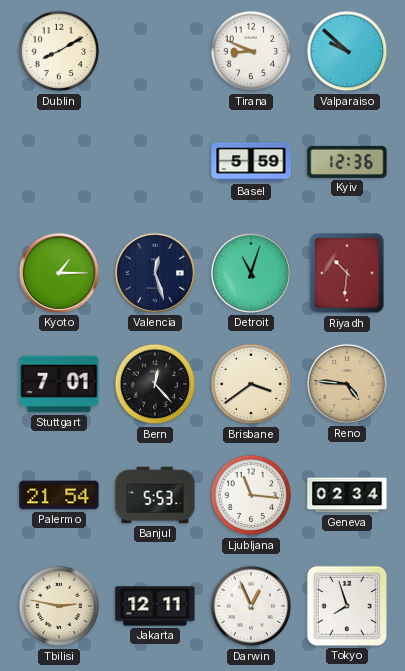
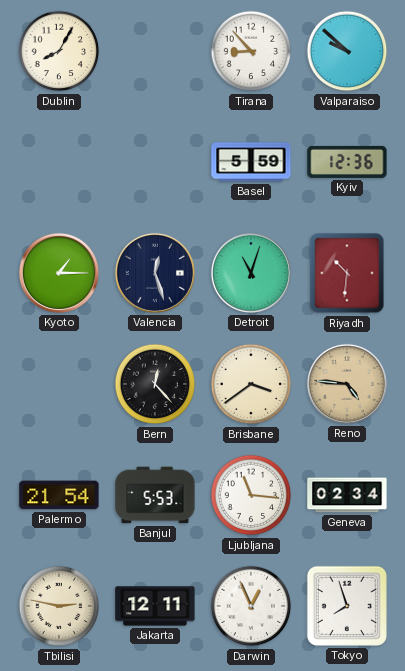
Dublin: 8:10 -> 8:05 (59, 51)
Tirana: 8:49 -> 8:53 (251, 51)
Stuttgart: 7:01 -> none (59, 384)
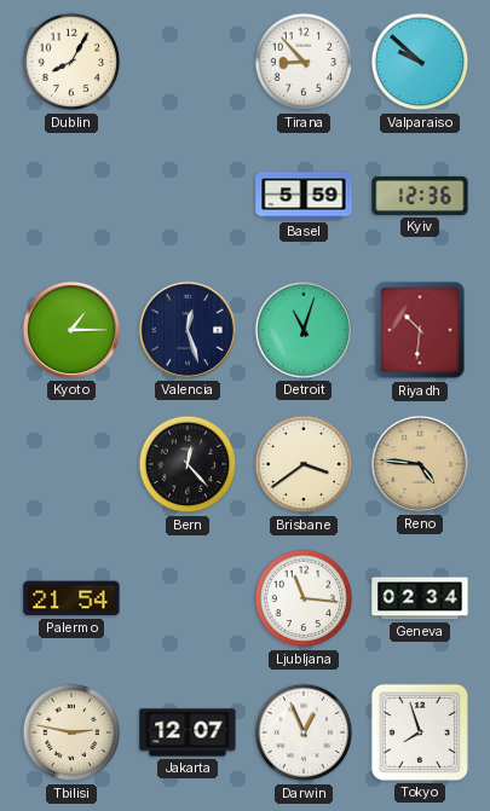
Banjul: 5:53 -> none (155, 495)
Jakarta: 12:11 -> 12:07 (188, 732)
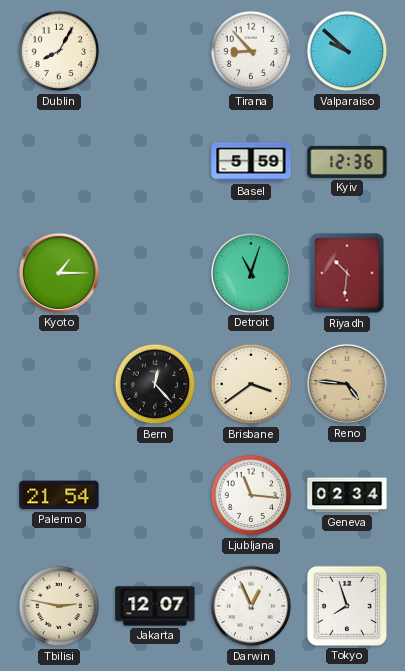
Valencia: 12:27 -> none (188, 330)
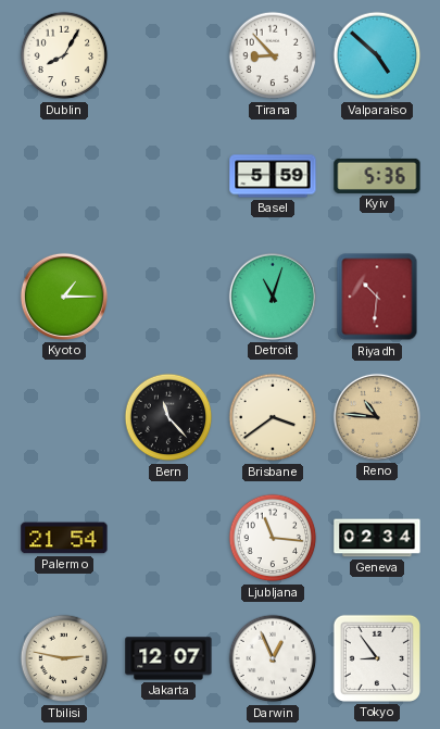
Valparaiso: 9:52 -> 4:52 (377, 55)
Kyiv: 12:36 -> 5:36 (377, 176)
Bern: 12:23 -> 11:23 (168, 417)
Reno: 4:46 -> 10:46 (377, 417)
Tokyo: 7:57 -> 8:54 (377, 658)
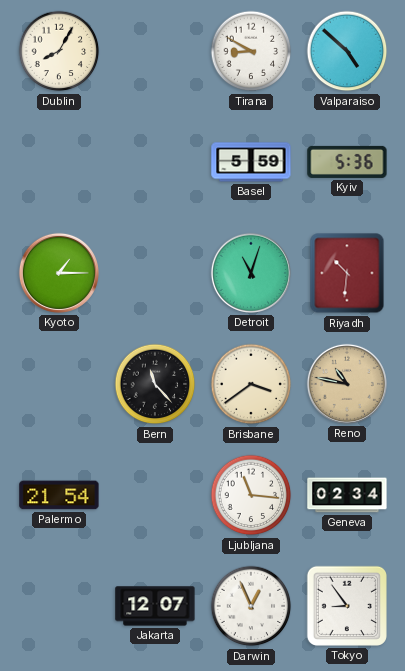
Tirana: 8:53 -> 8:50 (251, 51)
Reno: 10:46 -> 10:47 (347, 384)
Tbilisi: 2:47 -> none (64, 658)
